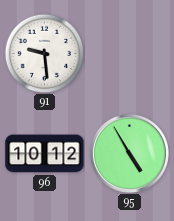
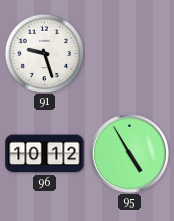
91: 9:29 -> 9:27 (44, 53)
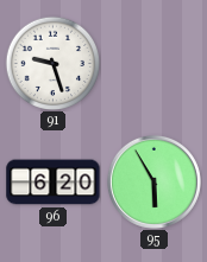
96: 10:12 -> 6:20 (54, 183)
95: 4:55 -> 5:55 (153, 181)
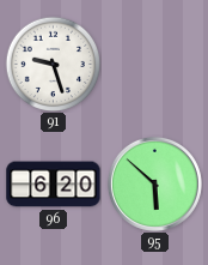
95: 5:55 -> 5:52 (154, 183)
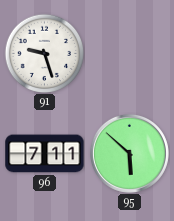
96: 6:20 -> 7:11 (45, 154)
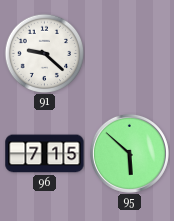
91: 9:27 -> 9:22 (44, 53)
96: 7:11 -> 7:15 (45, 154)
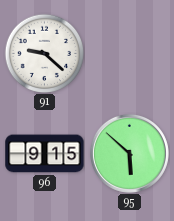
96: 7:15 -> 9:15 (45, 154)
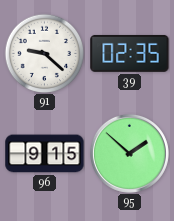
39: none -> 02:35 (130, 53)
95: 5:52 -> 1:52 (129, 153)
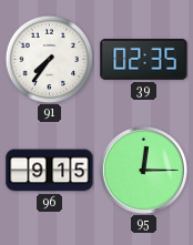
91: 9:22 -> 7:36 (49, 59)
95: 1:52 -> 12:15 (143, 170)
